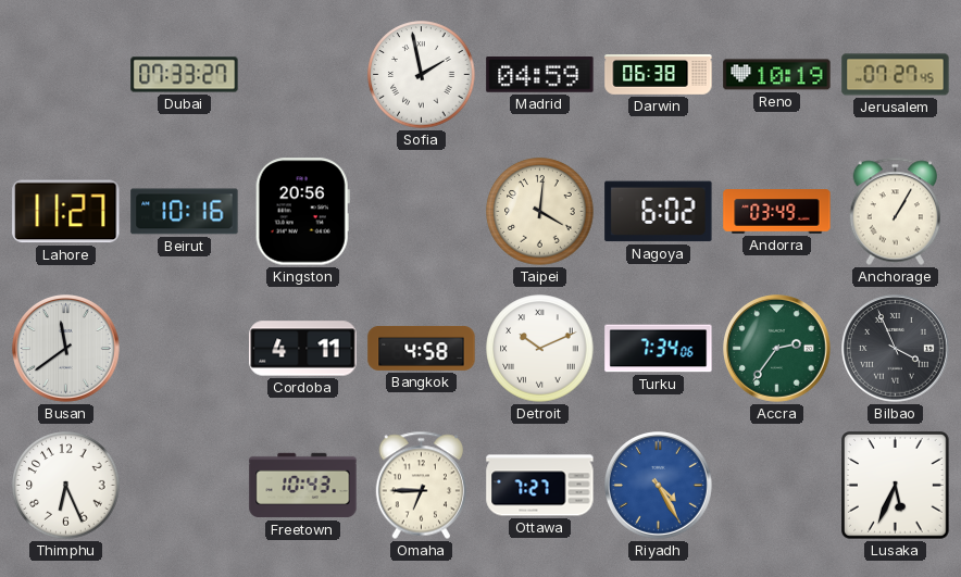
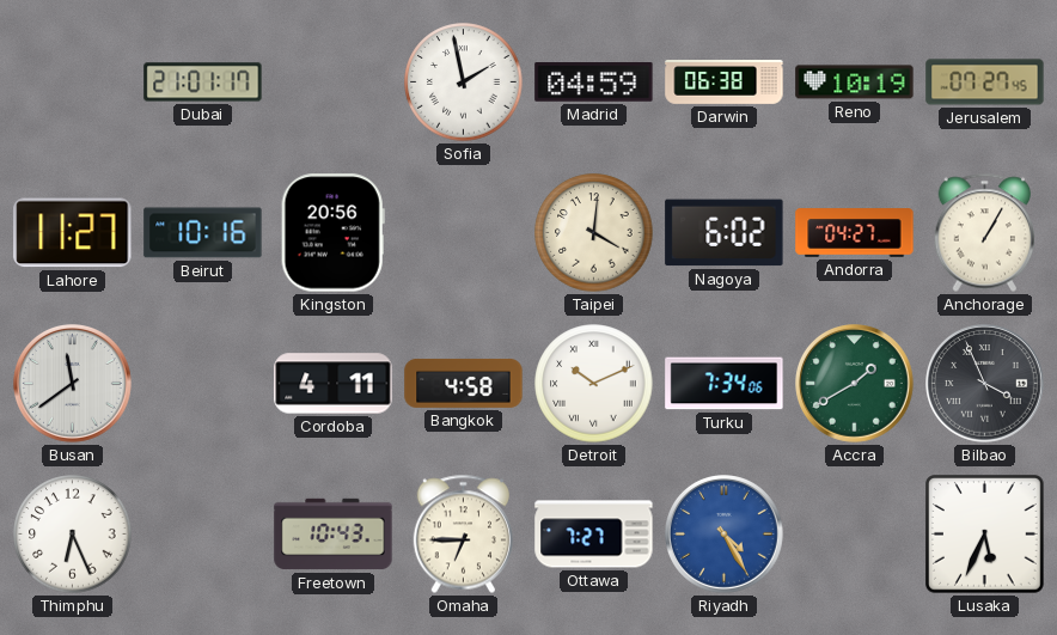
Dubai: 07:33 -> 21:01 (203, 83)
Andorra: 03:49 -> 04:27 (855, 233)
Accra: 2:36 -> 1:40 (855, 384)
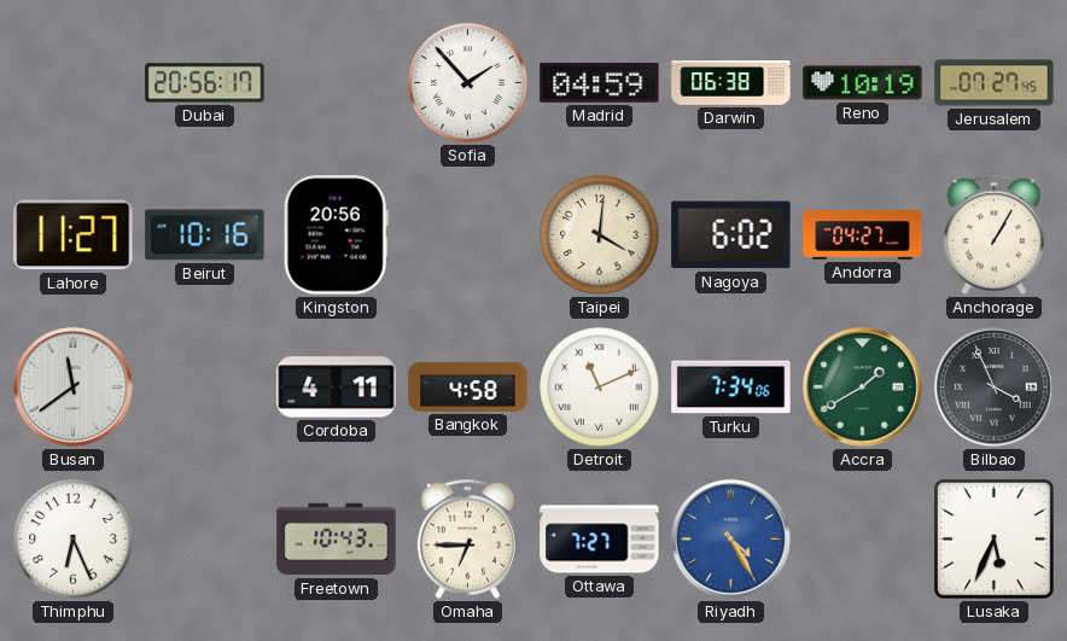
Dubai: 21:01 -> 20:56 (205, 83)
Sofia: 1:58 -> 1:53 (468, 83)
Detroit: 10:11 -> 11:11 (600, 387)
